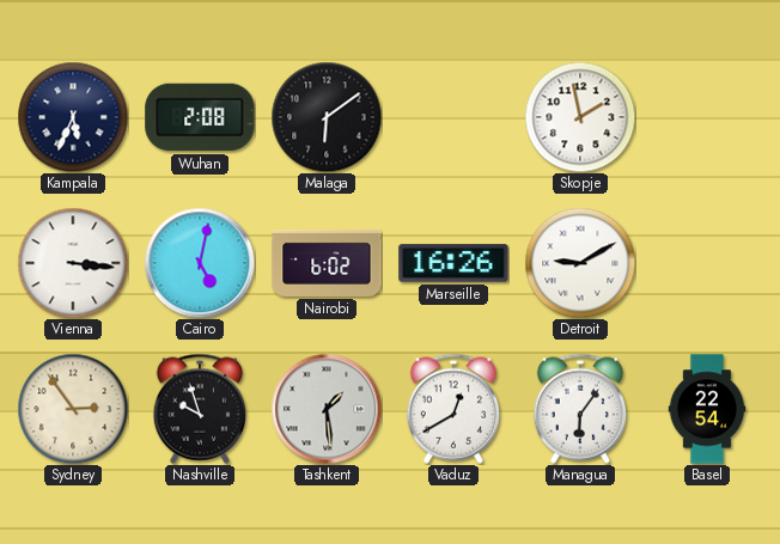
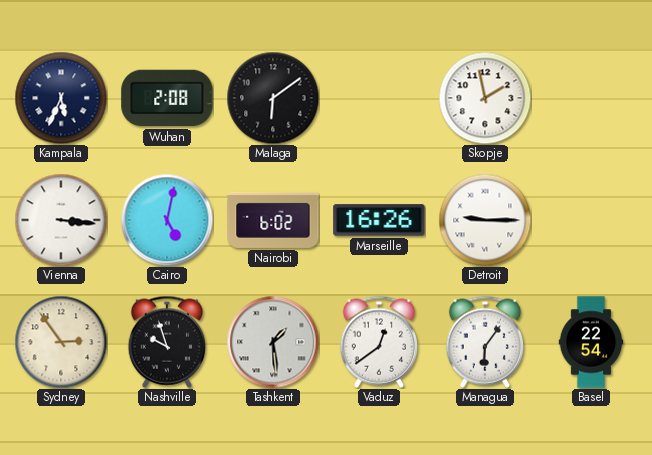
Detroit: 9:10 -> 9:15 (485, 220)
Vaduz: 12:40 -> 12:39 (379, 342)
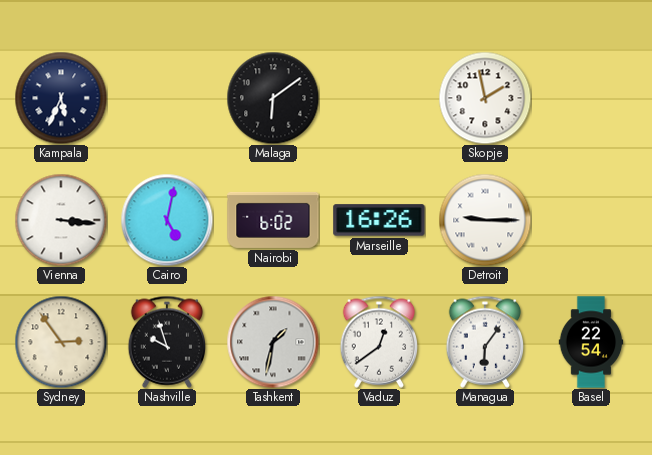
Wuhan: 2:08 -> none (167, 98)
Tashkent: 1:29 -> 1:32 (273, 342)
